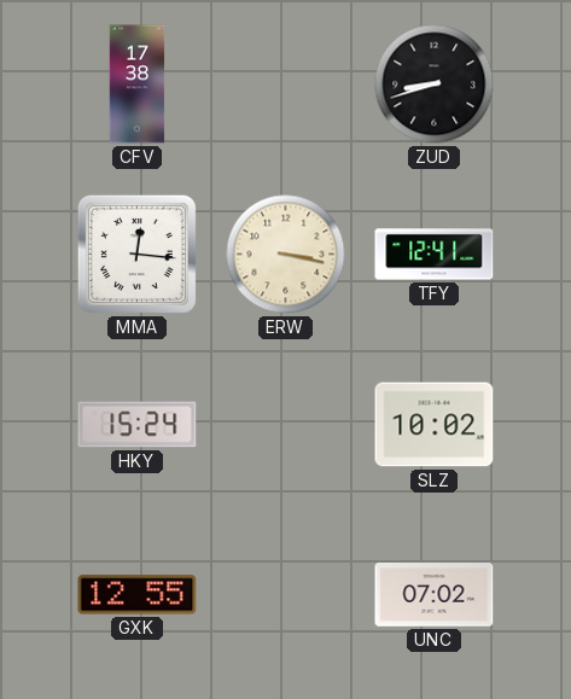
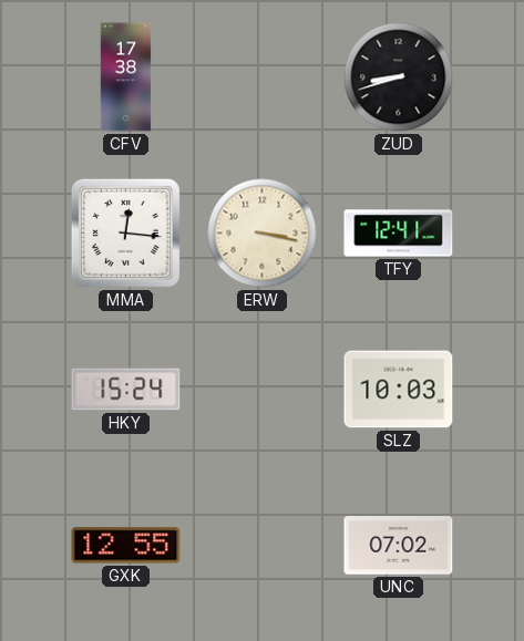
SLZ: 10:02 -> 10:03 (399, 390)
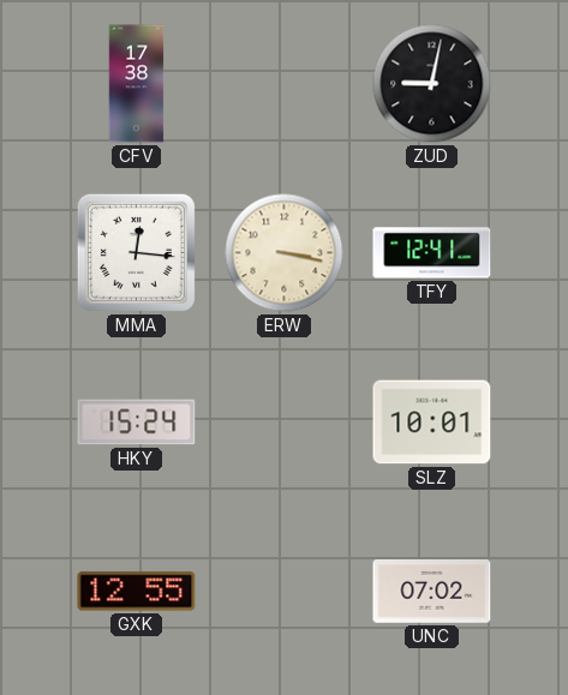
ZUD: 8:42 -> 9:02 (432, 84)
SLZ: 10:03 -> 10:01 (432, 423)
